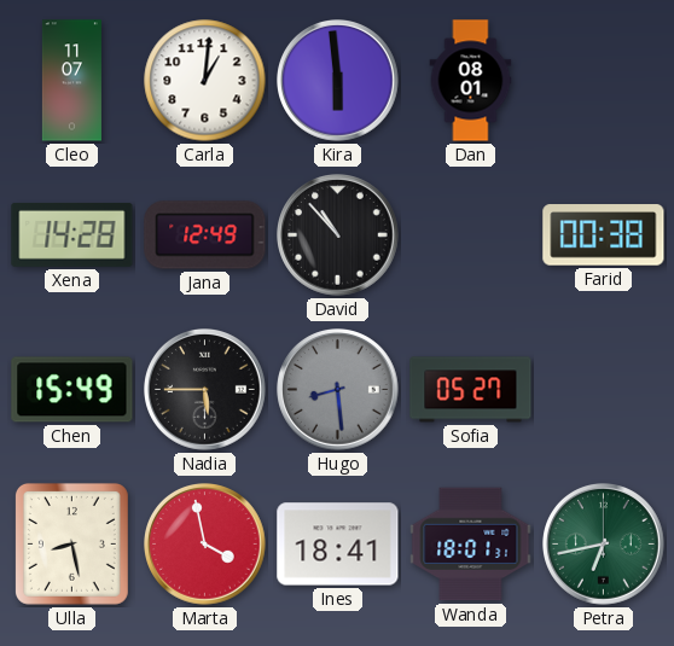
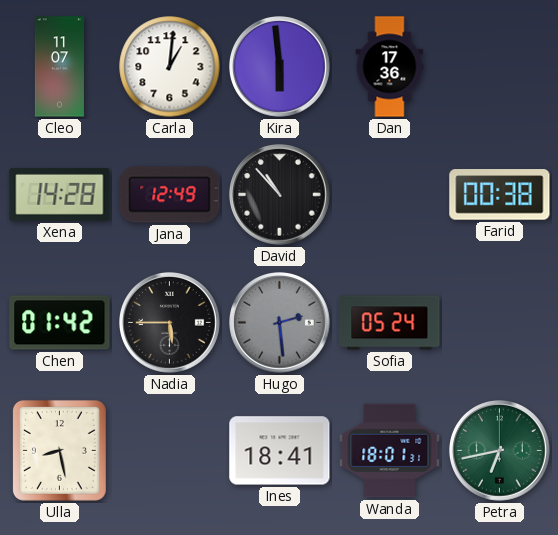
Dan: 08:01 -> 17:36 (390, 67)
Chen: 15:49 -> 01:42 (60, 323)
Hugo: 8:29 -> 2:29 (280, 323)
Sofia: 05:27 -> 05:24 (390, 323)
Marta: 3:58 -> none (205, 545)
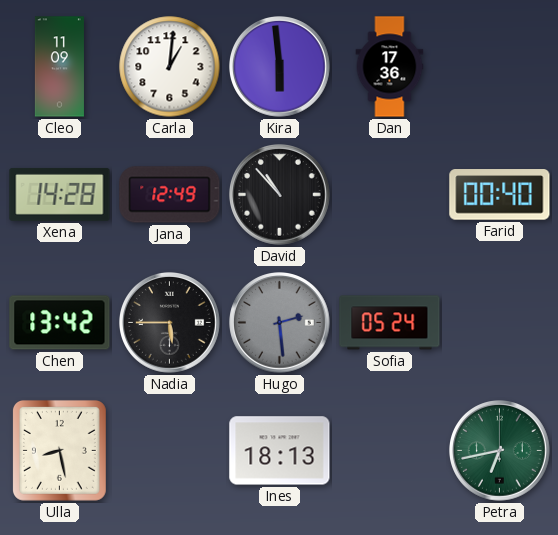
Cleo: 11:07 -> 11:09 (59, 67)
Farid: 00:38 -> 00:40 (500, 195)
Chen: 01:42 -> 13:42 (60, 323)
Ines: 18:41 -> 18:13 (280, 451)
Wanda: 18:01 -> none (390, 451)
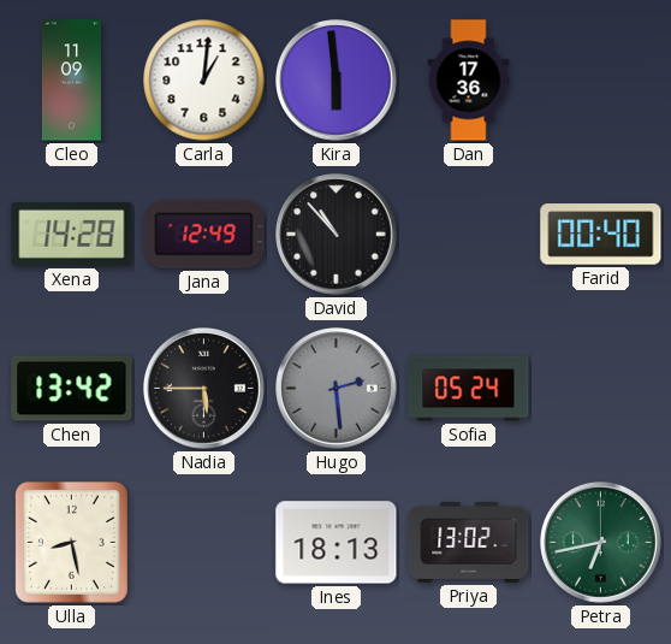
Priya: none -> 13:02 (469, 542)
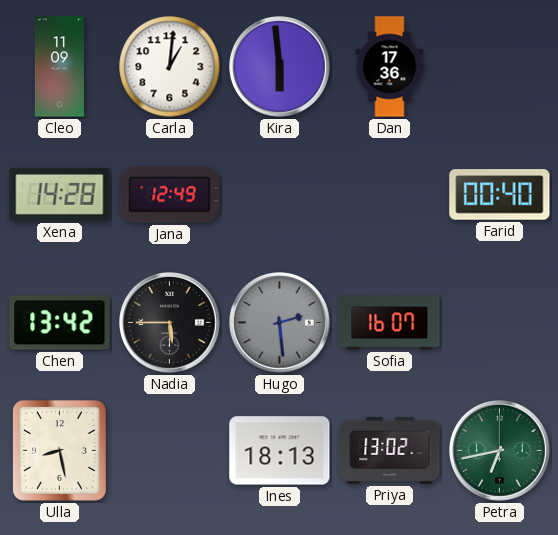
David: 10:53 -> none (337, 235)
Sofia: 05:24 -> 16:07 (390, 323)
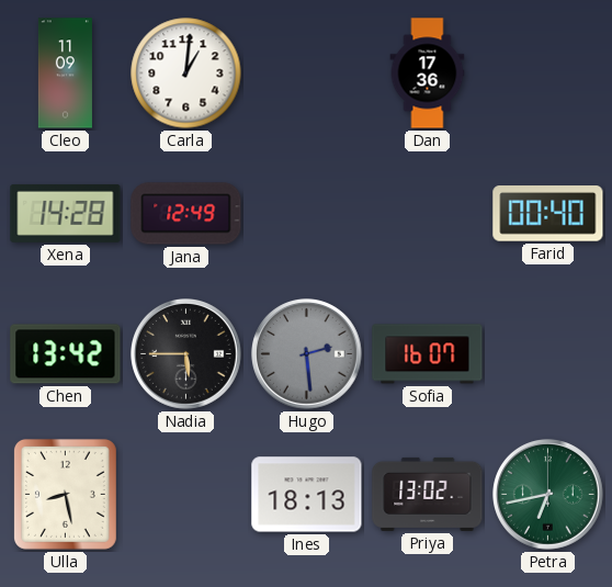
Kira: 5:59 -> none (280, 67)
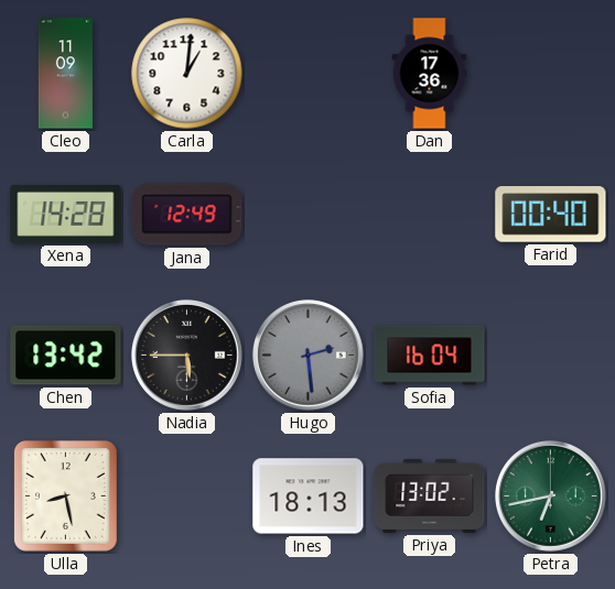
Sofia: 16:07 -> 16:04 (430, 356)
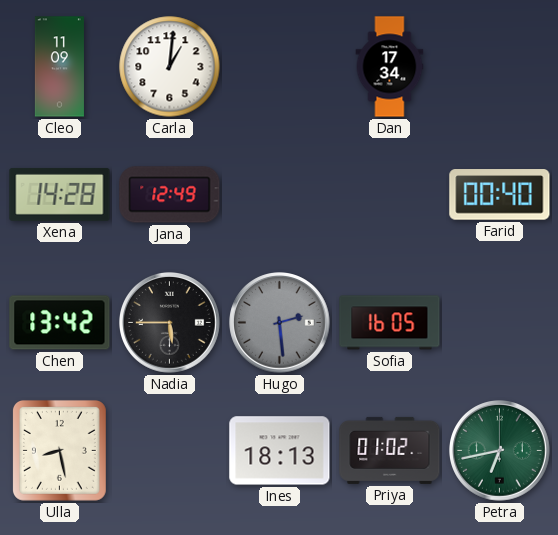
Dan: 17:36 -> 17:34 (390, 67)
Sofia: 16:04 -> 16:05 (390, 323)
Priya: 13:02 -> 01:02 (390, 450)
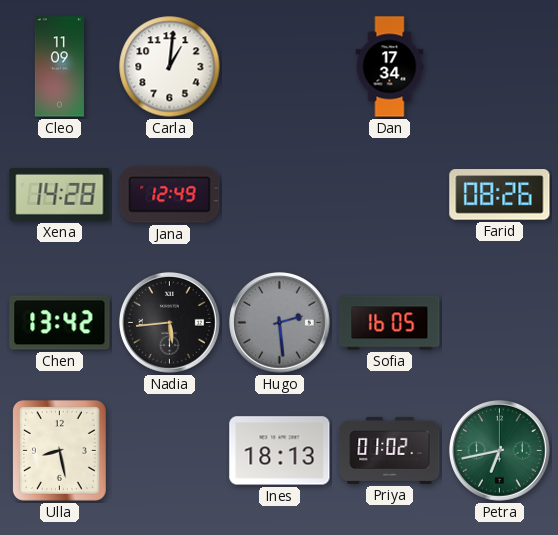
Farid: 00:40 -> 08:26 (500, 195)
Nadia: 5:45 -> 5:44 (170, 323)
